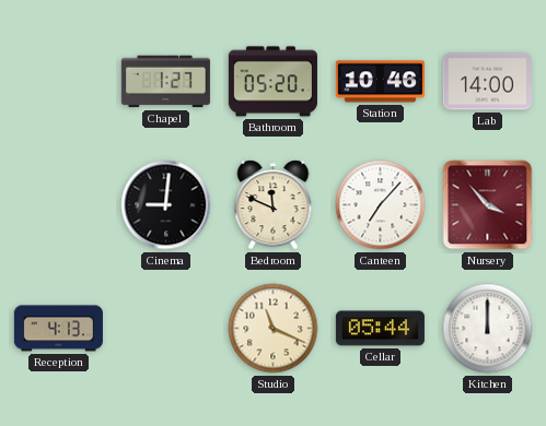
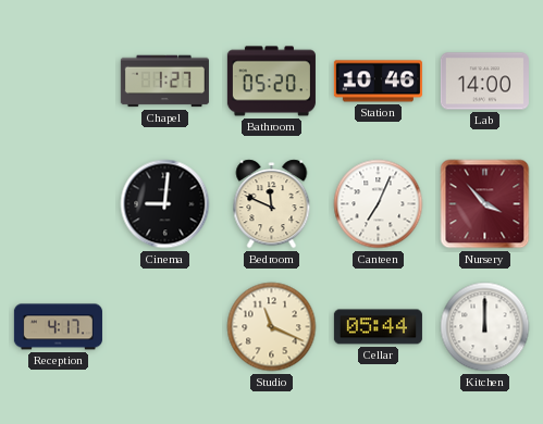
Canteen: 7:07 -> 7:04 (379, 204)
Reception: 4:13 -> 4:17 (58, 327)
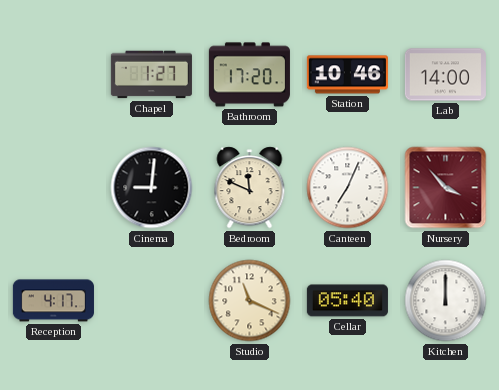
Bathroom: 05:20 -> 17:20 (249, 75)
Cellar: 05:44 -> 05:40 (347, 301)
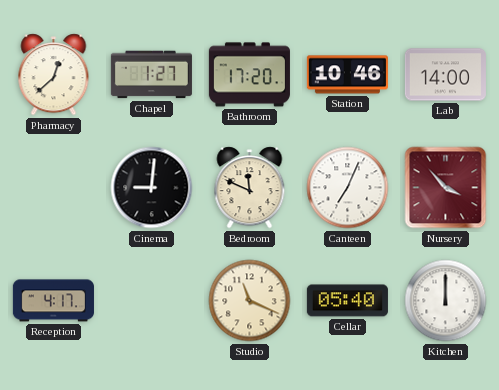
Pharmacy: none -> 12:38 (54, 75)
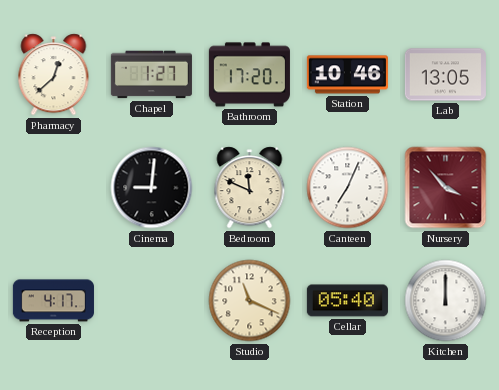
Lab: 14:00 -> 13:05 (445, 75)
